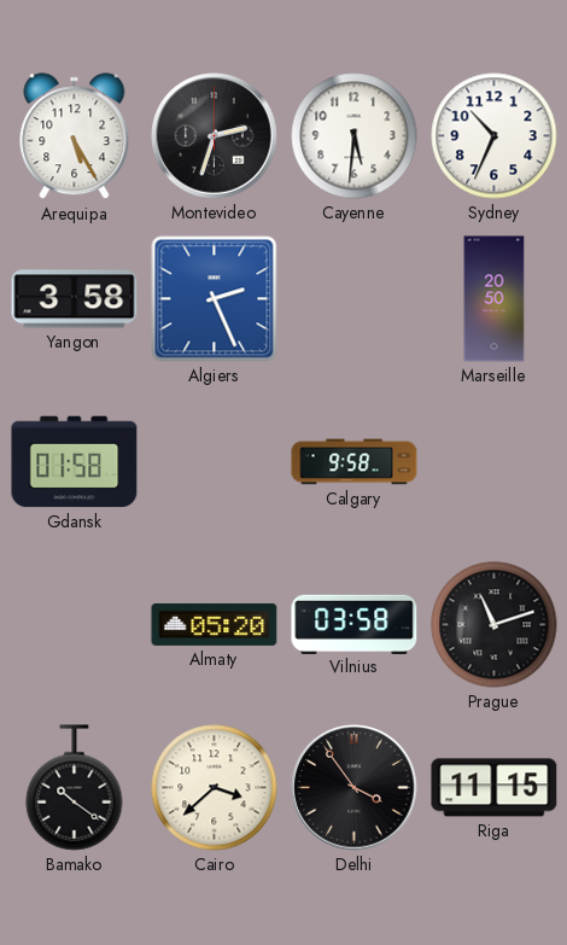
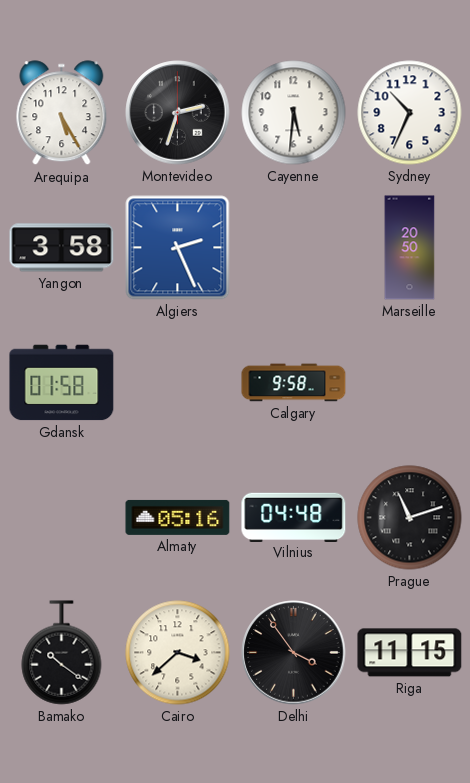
Almaty: 05:20 -> 05:16 (178, 517)
Vilnius: 03:58 -> 04:48 (294, 517)
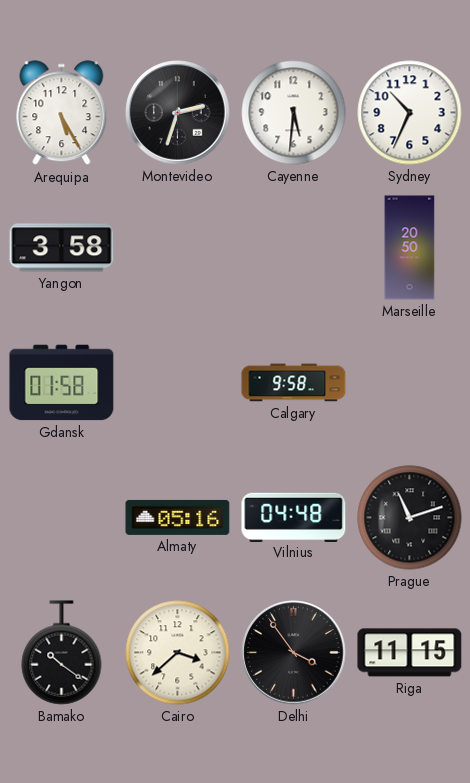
Algiers: 2:26 -> none (178, 248)
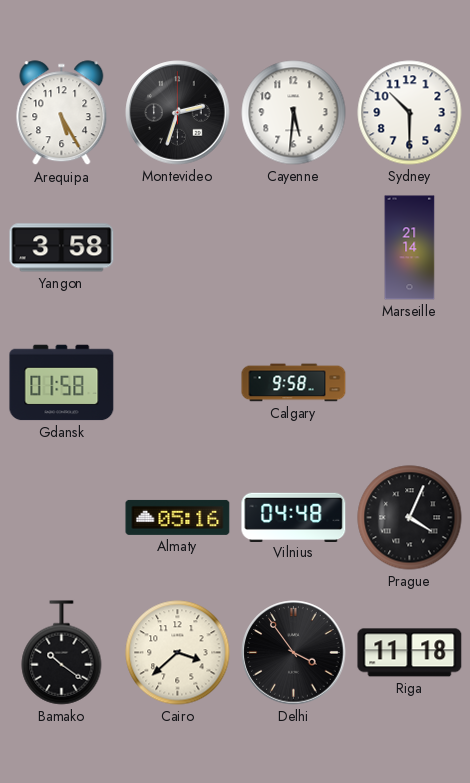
Sydney: 10:34 -> 10:30 (410, 113)
Marseille: 20:50 -> 21:14 (410, 248)
Prague: 11:12 -> 4:04 (410, 518)
Riga: 11:15 -> 11:18 (410, 653)
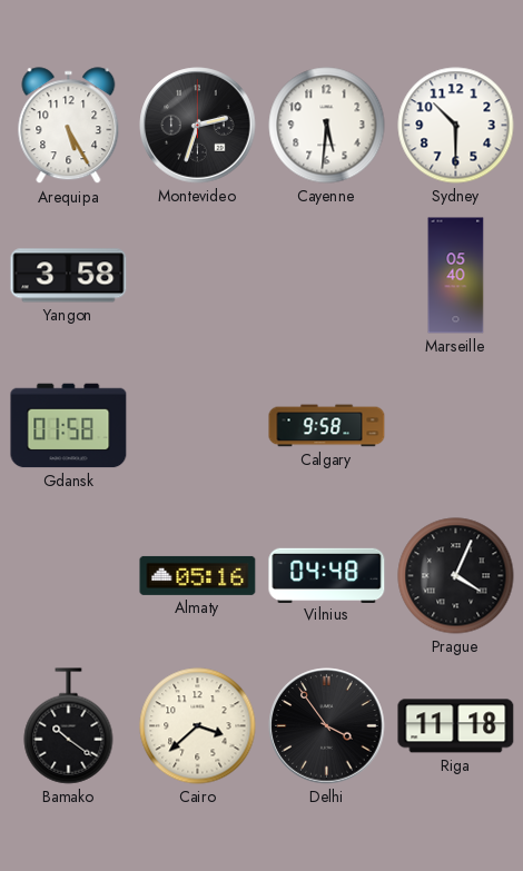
Marseille: 21:14 -> 05:40 (456, 276)
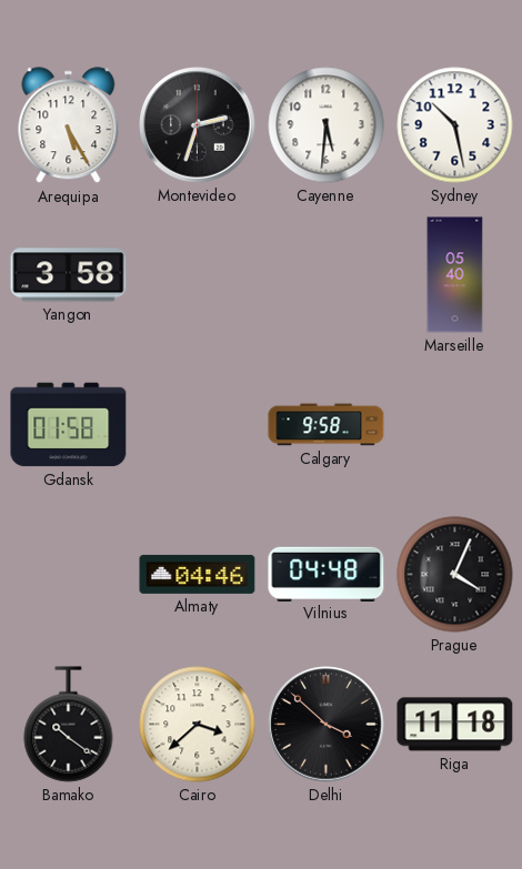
Sydney: 10:30 -> 10:28 (455, 125)
Almaty: 05:16 -> 04:46 (198, 574)
Delhi: 3:54 -> 3:52 (327, 725)
